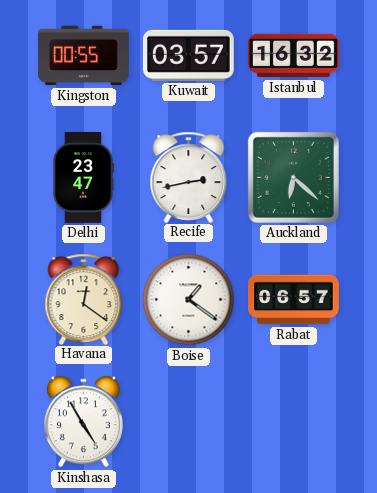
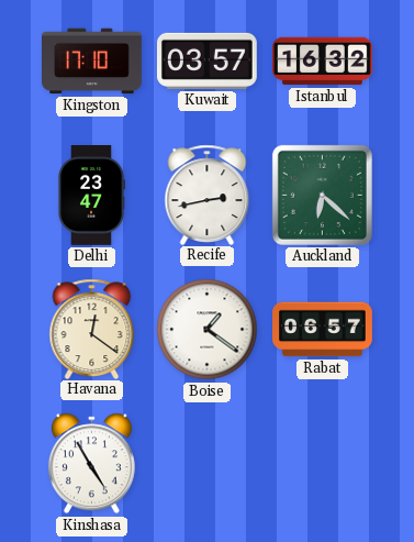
Kingston: 00:55 -> 17:10 (92, 62)
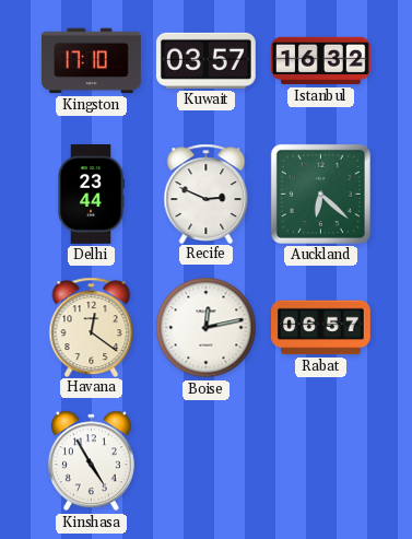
Delhi: 23:47 -> 23:44 (91, 195)
Recife: 2:43 -> 2:49 (207, 194)
Boise: 1:21 -> 12:13 (207, 328)
